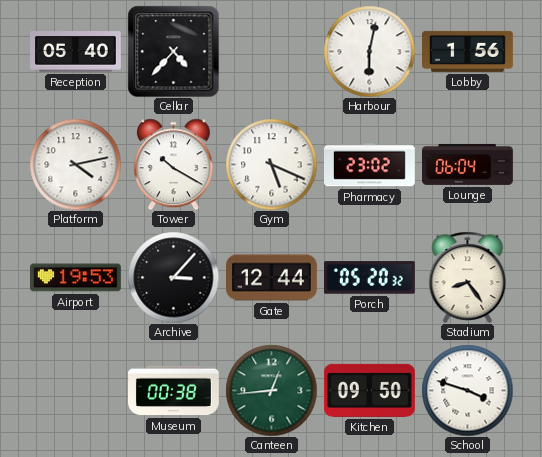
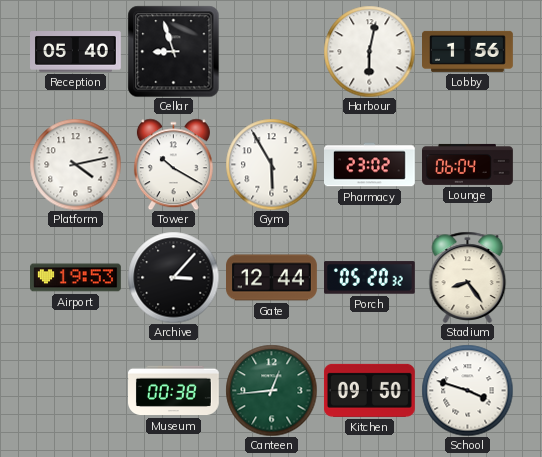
Cellar: 4:37 -> 8:57 (173, 51)
Gym: 5:19 -> 5:55 (271, 164)
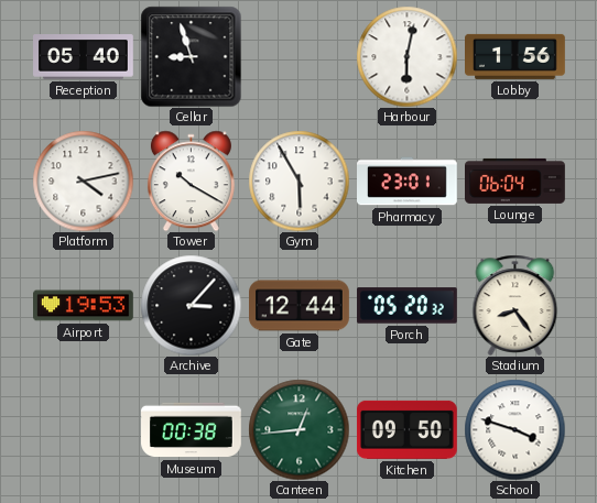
Pharmacy: 23:02 -> 23:01 (408, 182)
